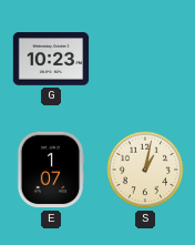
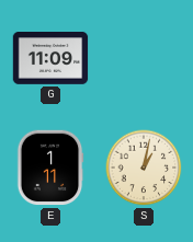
G: 10:23 -> 11:09 (50, 59)
E: 1:07 -> 1:11 (50, 168)
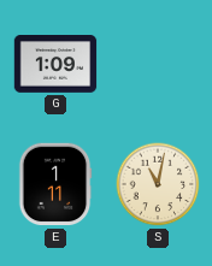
G: 11:09 -> 1:09 (55, 65)
S: 1:02 -> 11:02 (158, 184)
